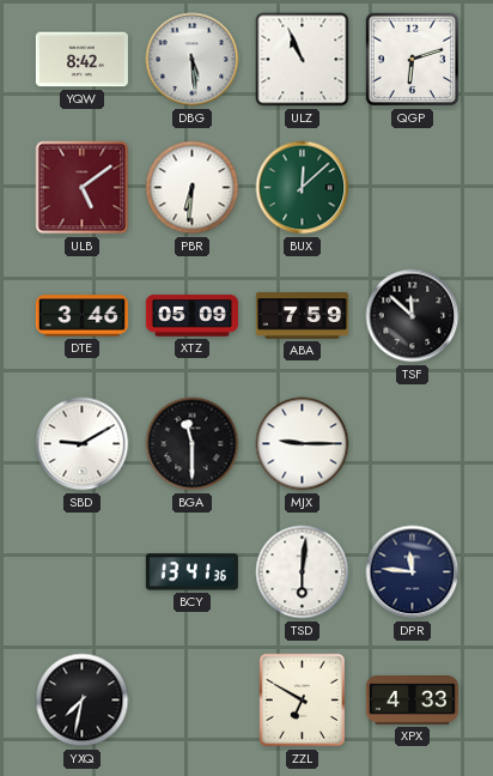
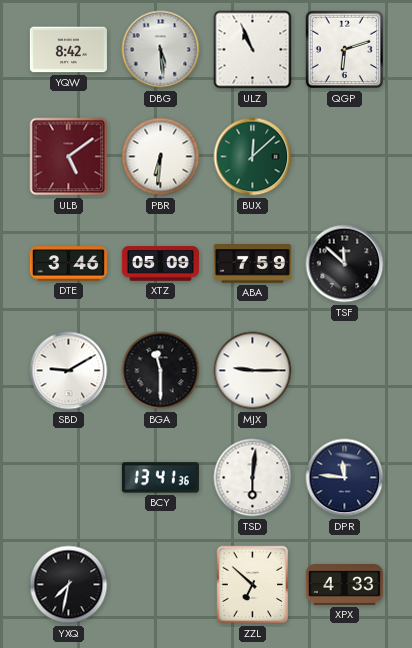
ZZL: 6:50 -> 6:52 (253, 585)
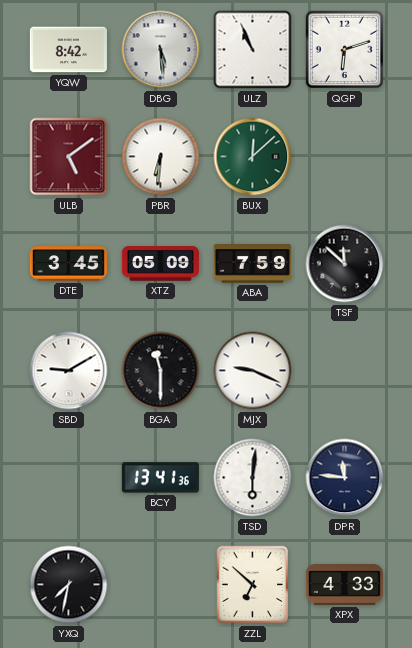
DTE: 3:46 -> 3:45 (68, 264)
MJX: 9:15 -> 9:19 (253, 371)
